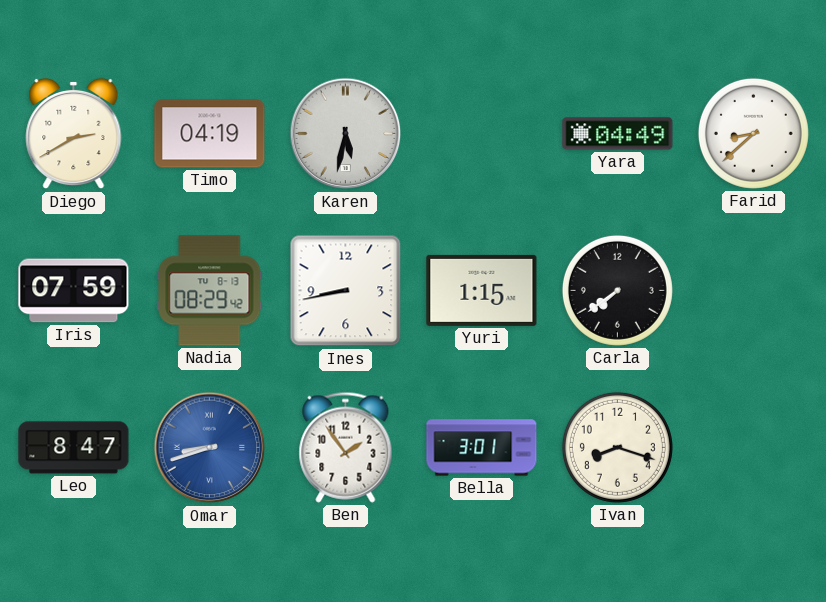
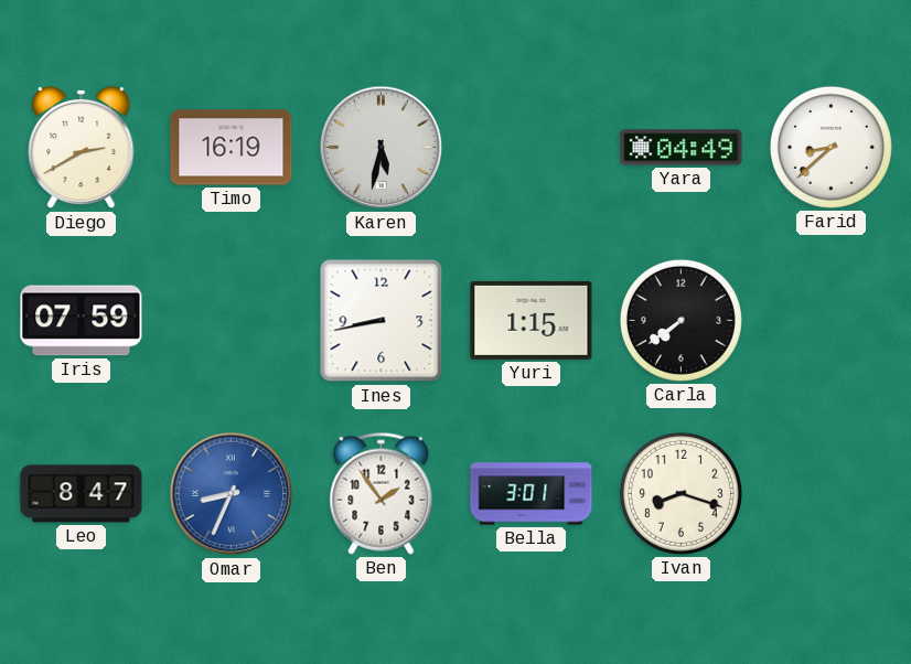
Timo: 04:19 -> 16:19 (232, 148)
Nadia: 08:29 -> none (210, 291)
Omar: 8:42 -> 8:34 (232, 494)
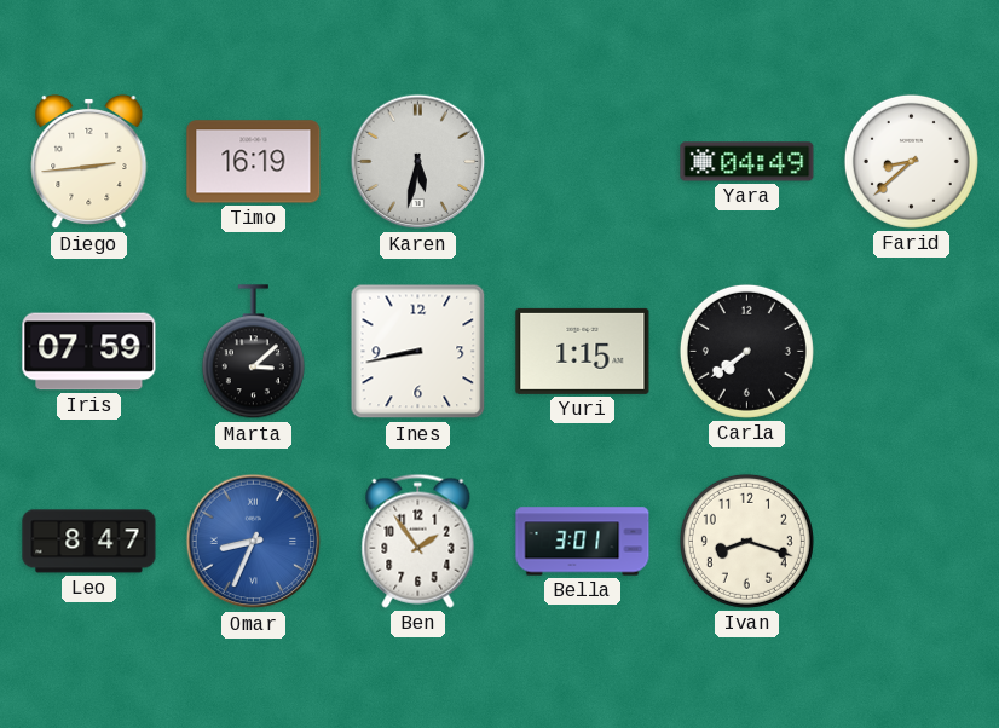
Diego: 2:40 -> 2:44 (89, 162)
Marta: none -> 3:08 (253, 352)
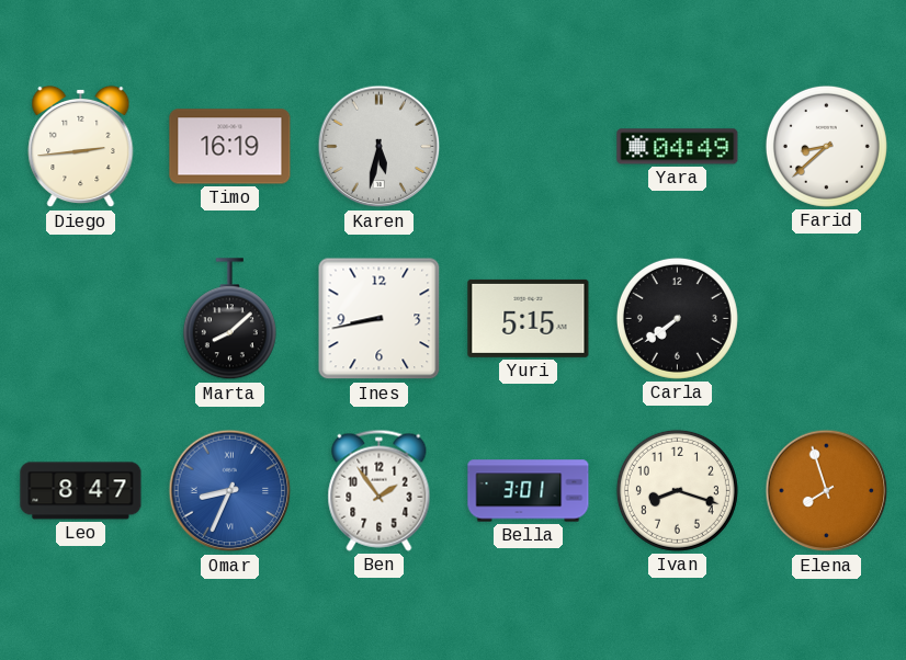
Iris: 07:59 -> none (89, 352)
Marta: 3:08 -> 8:08 (229, 319)
Yuri: 1:15 -> 5:15 (529, 318)
Elena: none -> 7:57 (827, 491)
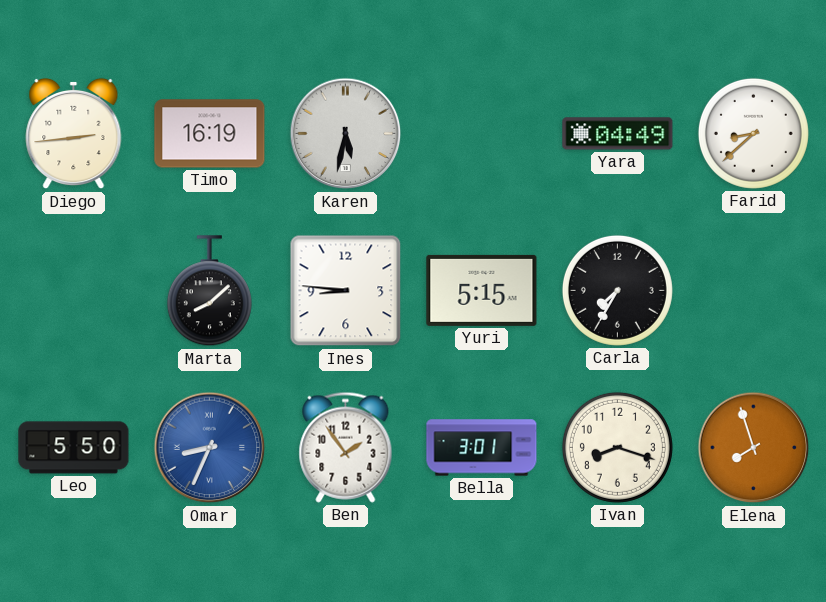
Ines: 8:43 -> 8:46 (346, 291)
Carla: 7:39 -> 7:35 (617, 290)
Leo: 8:47 -> 5:50 (74, 448)
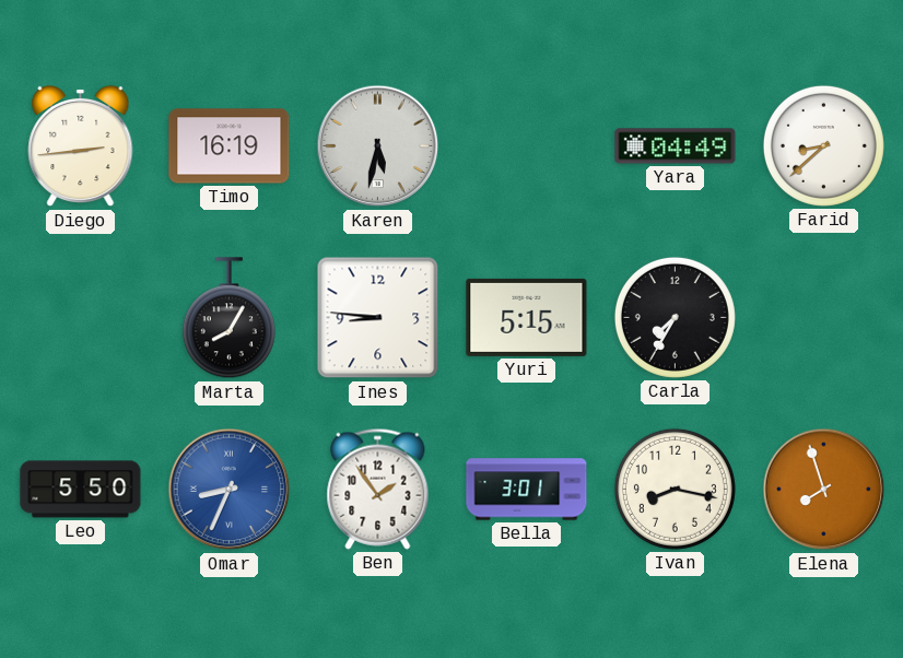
Marta: 8:08 -> 8:05 (228, 318)
Ivan: 8:18 -> 8:17 (675, 489)
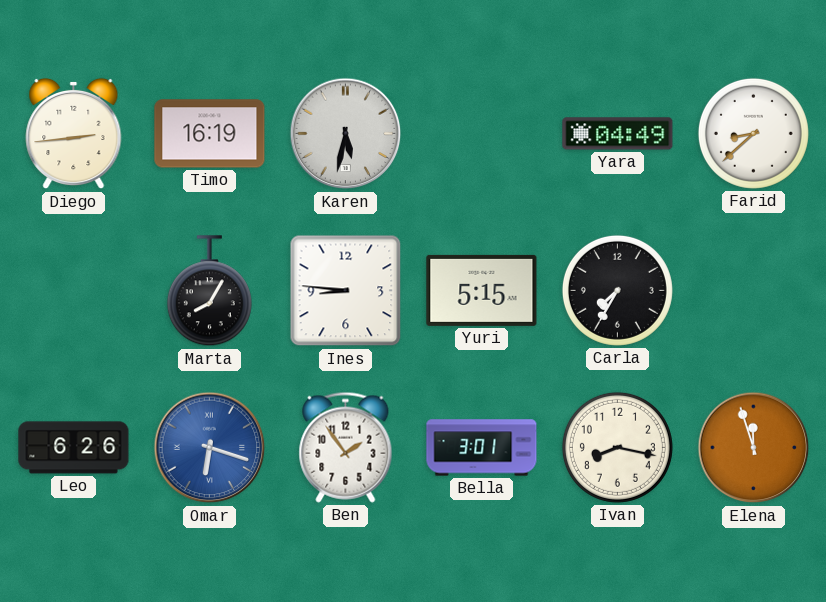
Leo: 5:50 -> 6:26 (74, 448)
Omar: 8:34 -> 6:18 (210, 448)
Elena: 7:57 -> 11:57 (754, 448)
